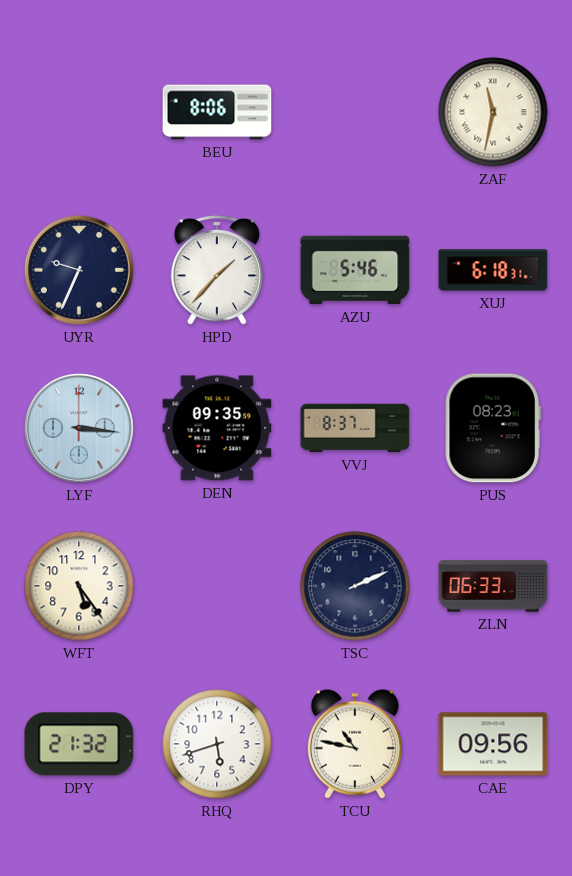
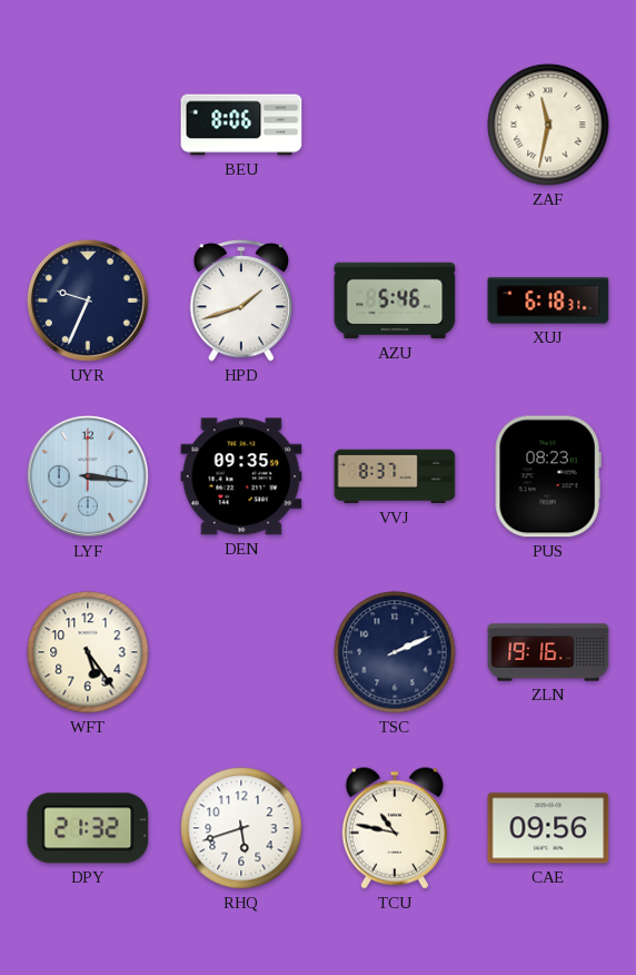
HPD: 1:37 -> 1:42 (240, 302)
ZLN: 06:33 -> 19:16 (548, 652)
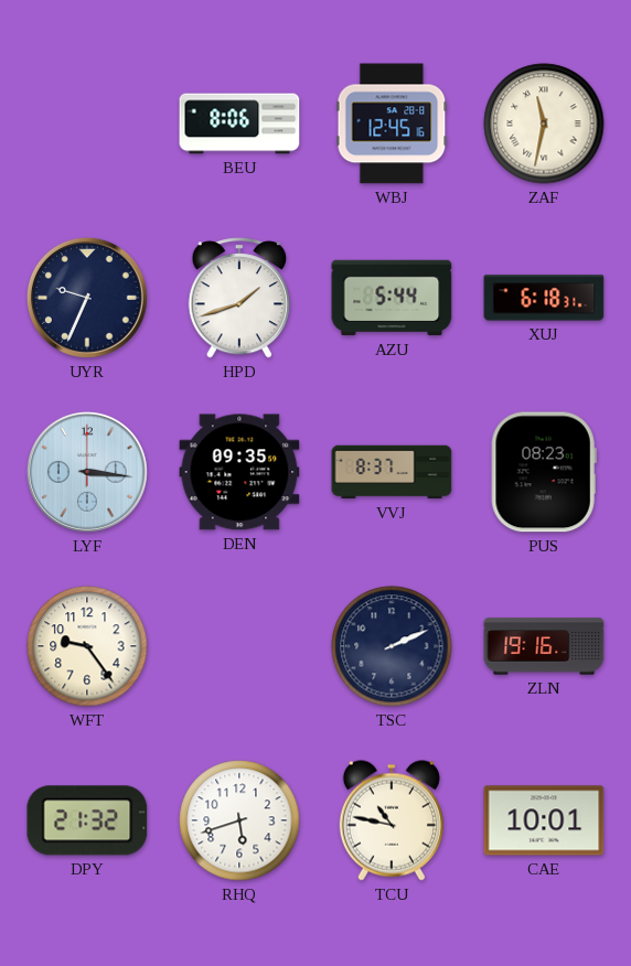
WBJ: none -> 12:45 (392, 124)
AZU: 5:46 -> 5:44 (392, 298)
WFT: 5:24 -> 9:24 (87, 646)
CAE: 09:56 -> 10:01 (544, 820)
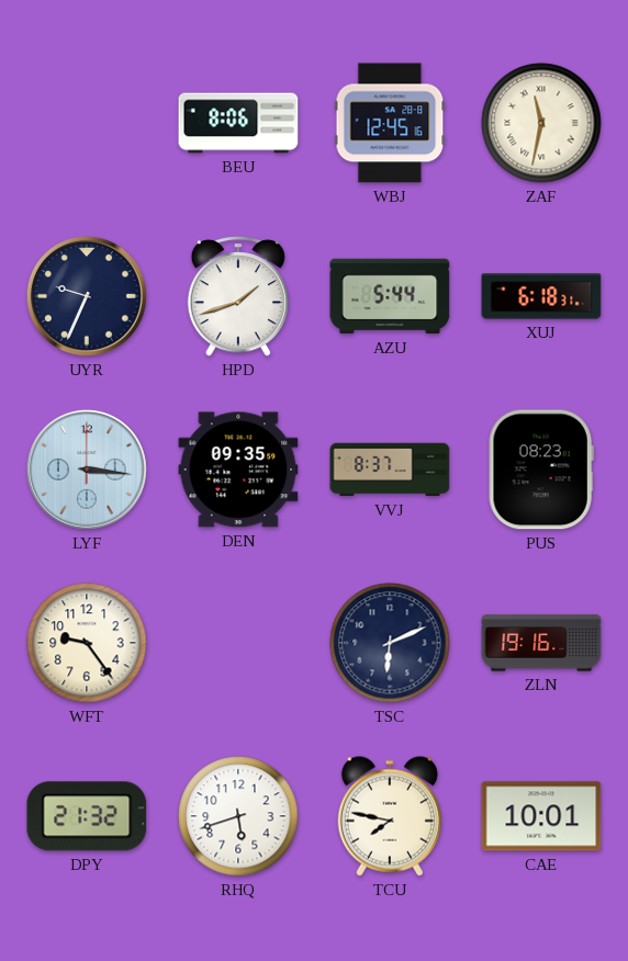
TSC: 2:11 -> 6:11 (390, 643)
TCU: 10:47 -> 7:47 (390, 816)
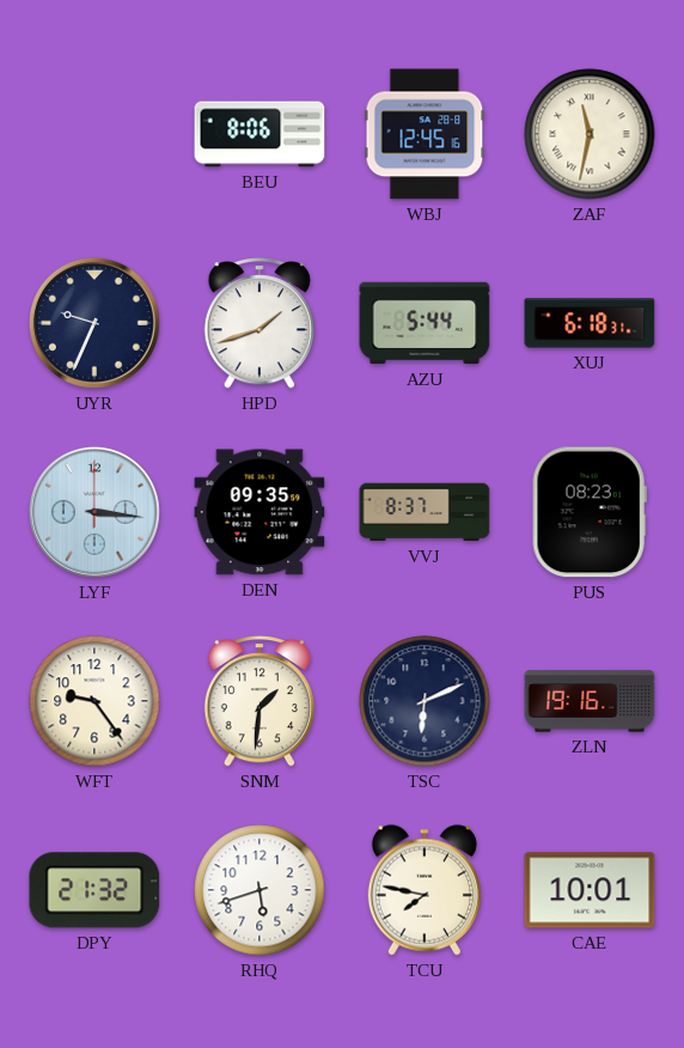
SNM: none -> 1:31 (258, 702)
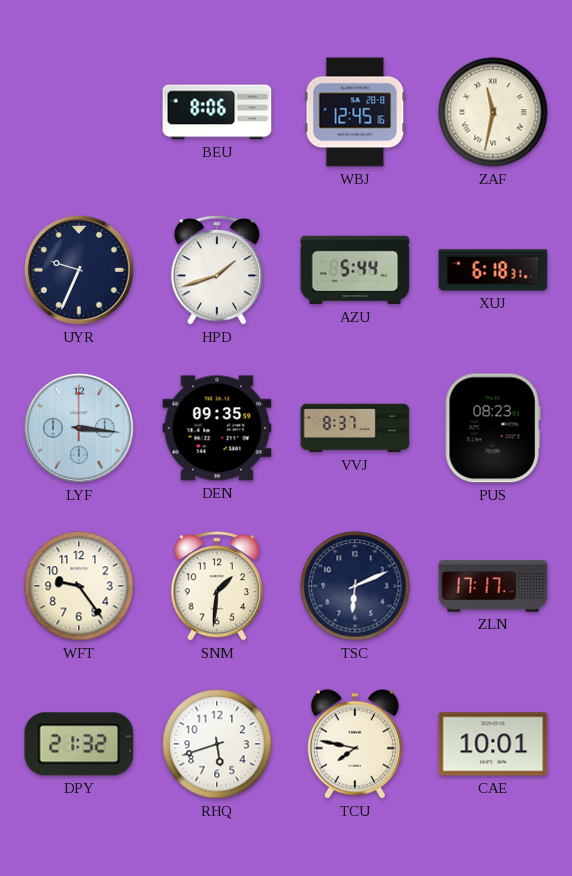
ZLN: 19:16 -> 17:17 (493, 586)
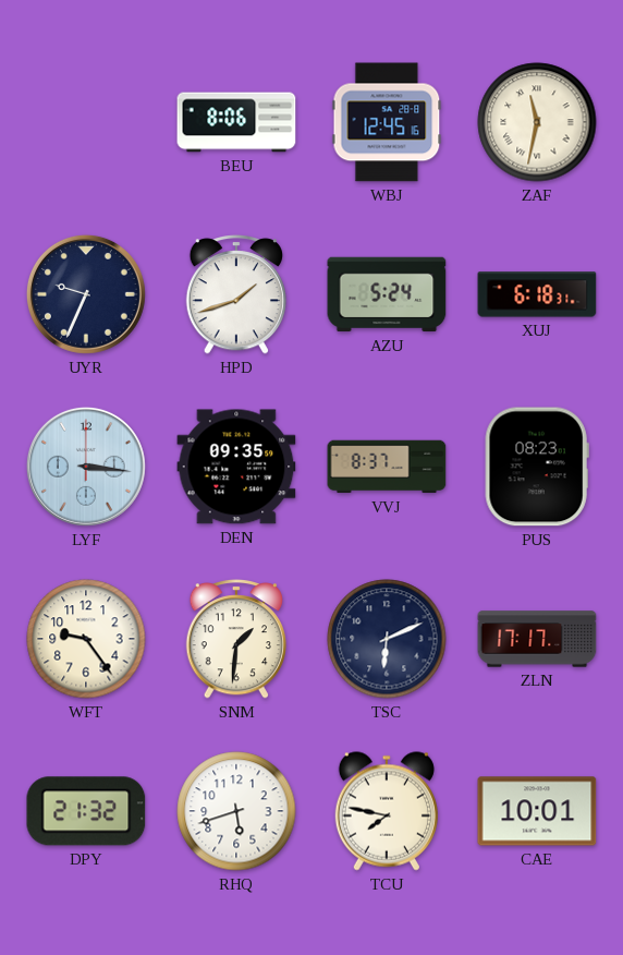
AZU: 5:44 -> 5:24 (387, 294)
